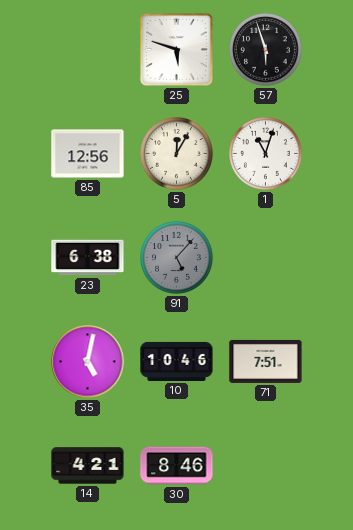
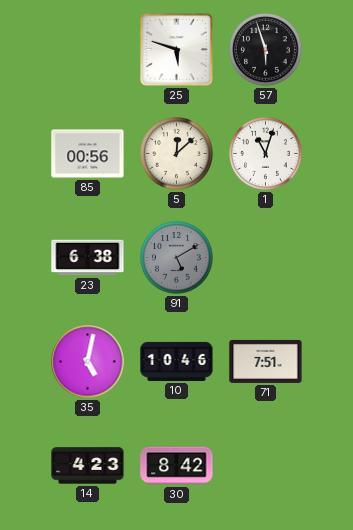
85: 12:56 -> 00:56 (88, 154)
5: 12:05 -> 12:08 (177, 154)
91: 5:07 -> 5:10 (177, 258)
14: 4:21 -> 4:23 (88, 466)
30: 8:46 -> 8:42 (177, 466)
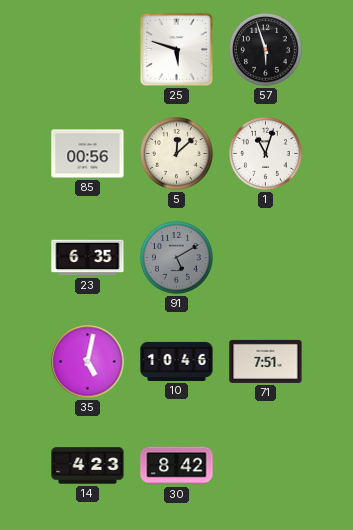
23: 6:38 -> 6:35 (88, 258)
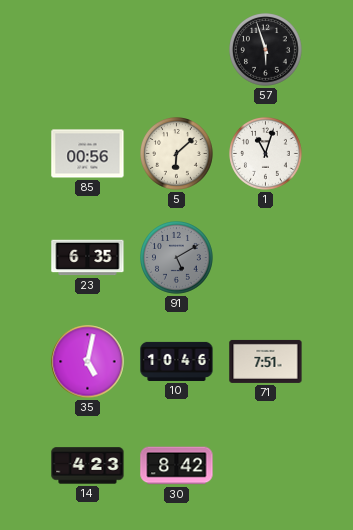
25: 5:48 -> none (176, 49)
5: 12:08 -> 6:08 (177, 154)
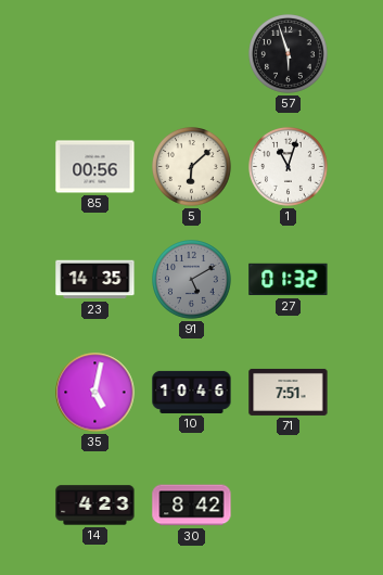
23: 6:35 -> 14:35 (95, 280)
27: none -> 01:32 (289, 280)
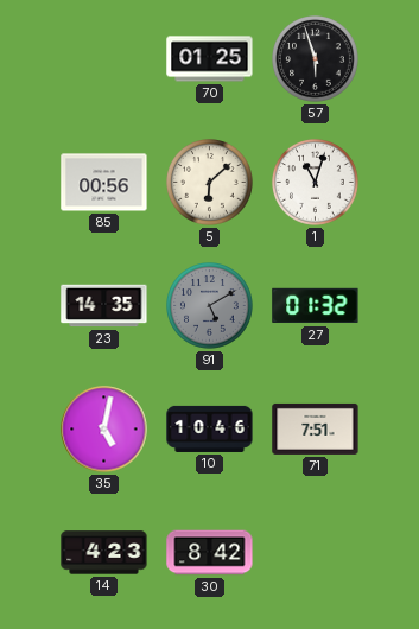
70: none -> 01:25 (210, 59)
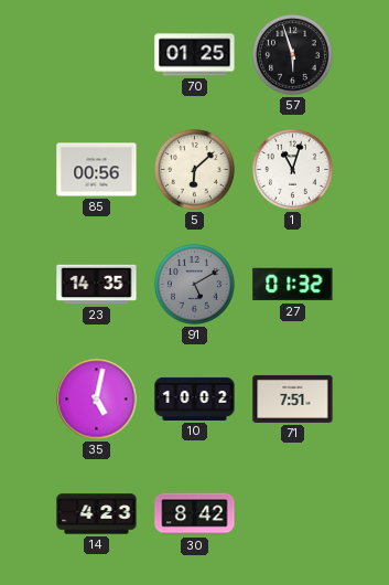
10: 10:46 -> 10:02 (195, 398)
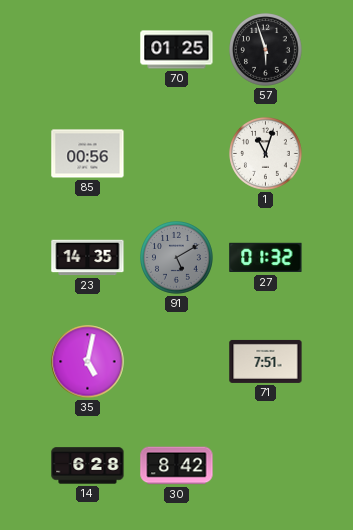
5: 6:08 -> none (195, 170)
10: 10:02 -> none (195, 398)
14: 4:23 -> 6:28 (88, 466)
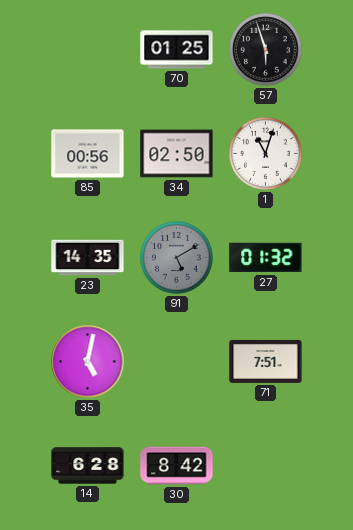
34: none -> 02:50 (177, 154)
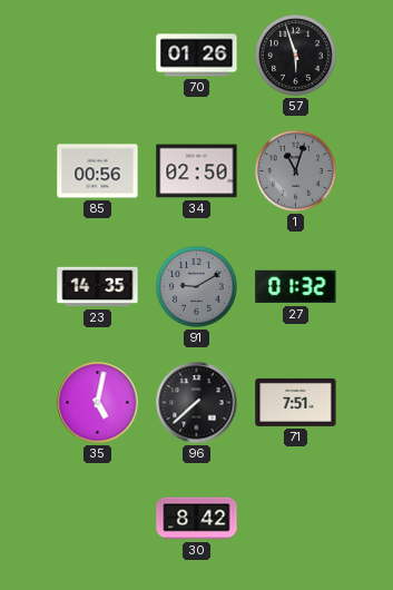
70: 01:25 -> 01:26 (197, 56)
1 dial: white -> grey (296, 171)
91: 5:10 -> 9:10 (197, 287)
96: none -> 7:38 (197, 403)
14: 6:28 -> none (88, 466)
